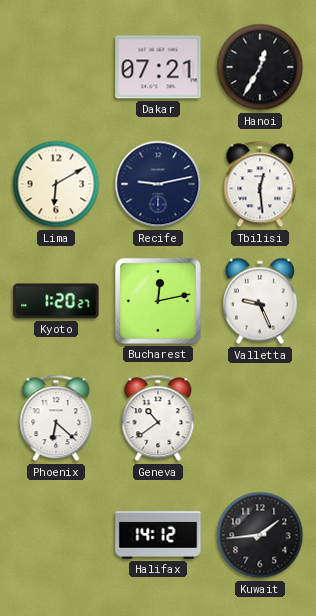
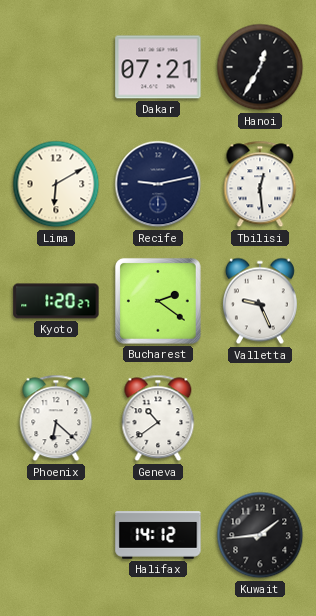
Bucharest: 12:13 -> 2:21 (158, 301)
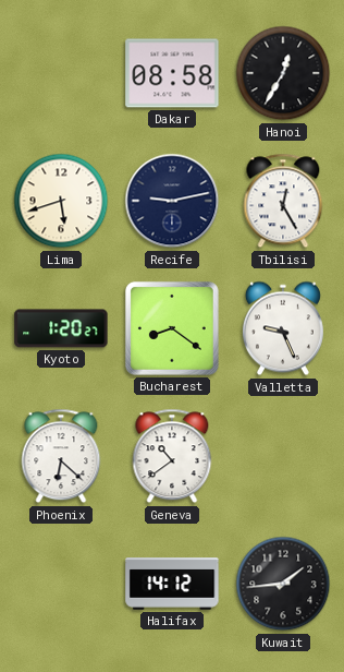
Dakar: 07:21 -> 08:58 (172, 73)
Lima: 6:10 -> 5:42 (61, 201)
Tbilisi: 12:29 -> 12:25 (283, 201)
Bucharest: 2:21 -> 8:21 (172, 328)
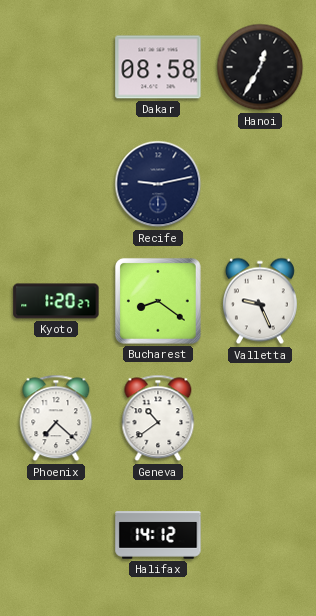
Lima: 5:42 -> none (61, 201)
Tbilisi: 12:25 -> none (283, 201)
Phoenix: 6:22 -> 7:22 (56, 418)
Kuwait: 1:44 -> none (283, 584)
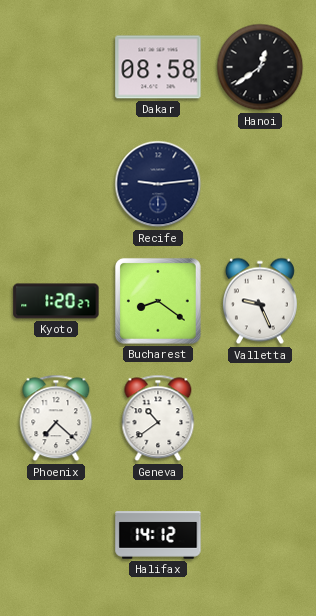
Hanoi: 12:35 -> 12:39 (260, 67)
Recife: 9:13 -> 9:14 (158, 184)
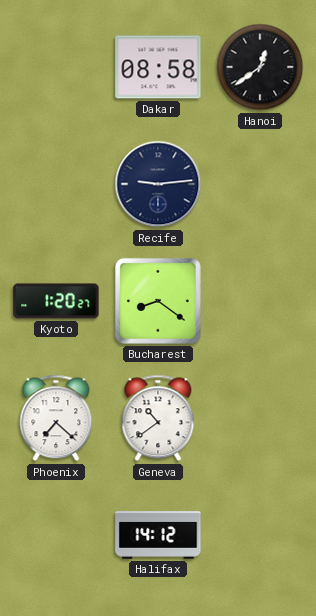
Valletta: 9:26 -> none (260, 301)
